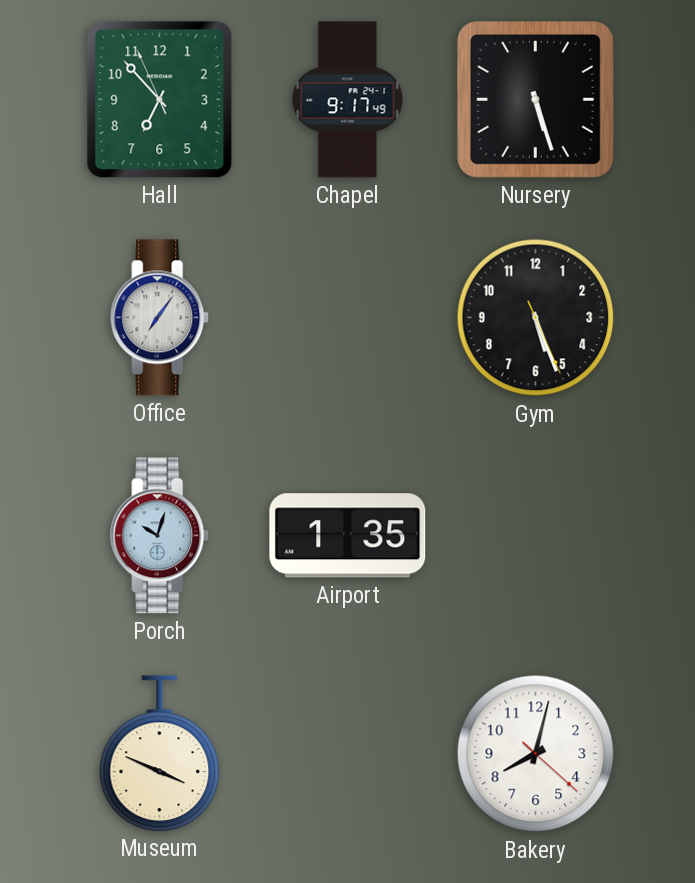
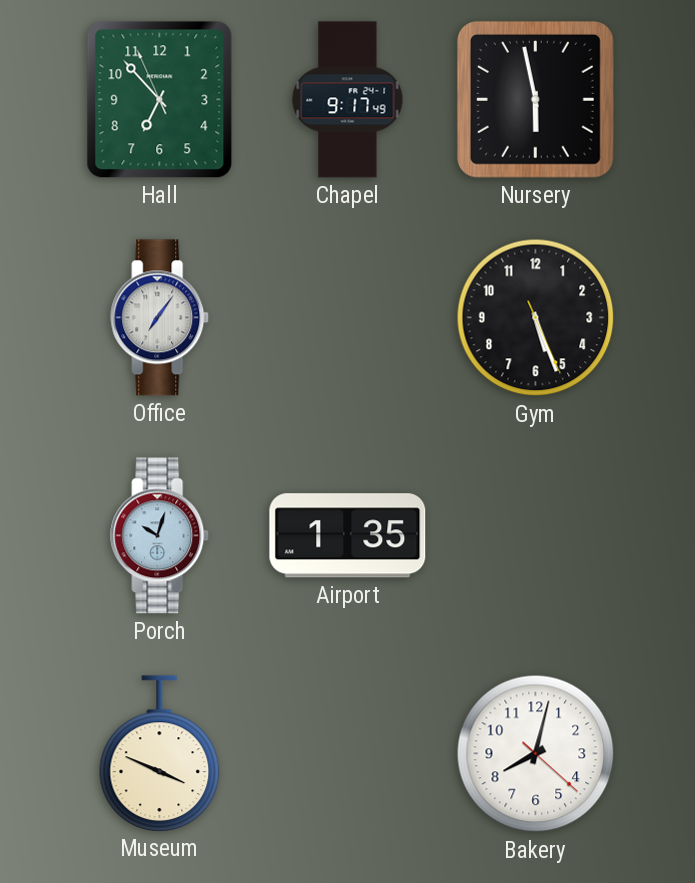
Nursery: 5:27 -> 5:58 (535, 99)
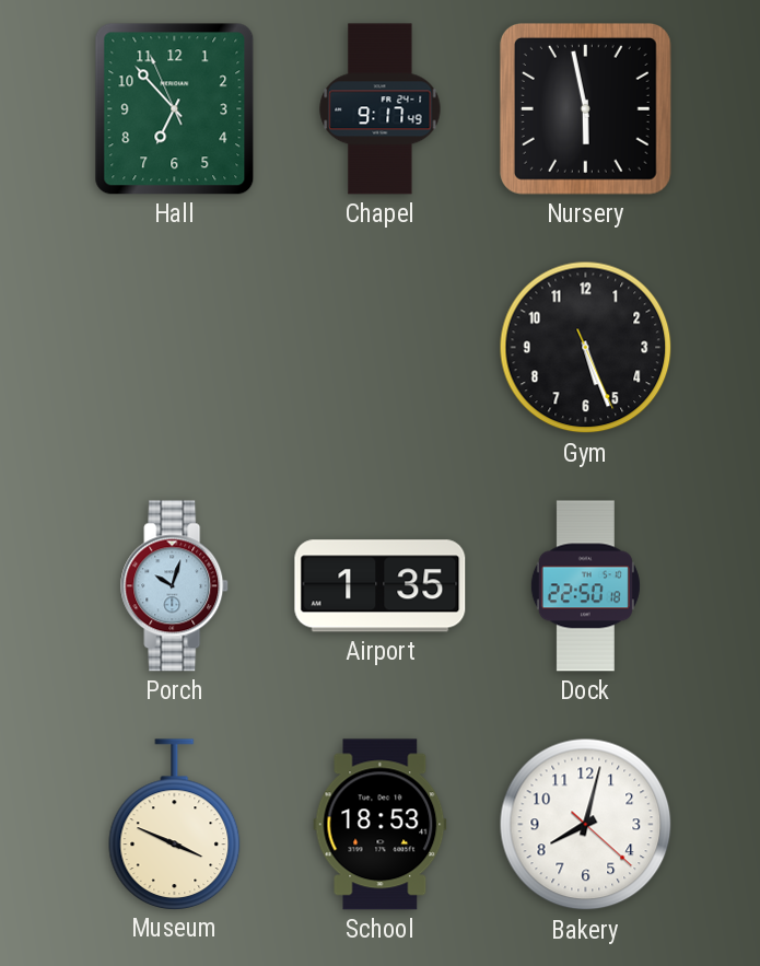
Office: 7:06 -> none (160, 318)
Dock: none -> 22:50 (585, 586)
School: none -> 18:53 (381, 825)
